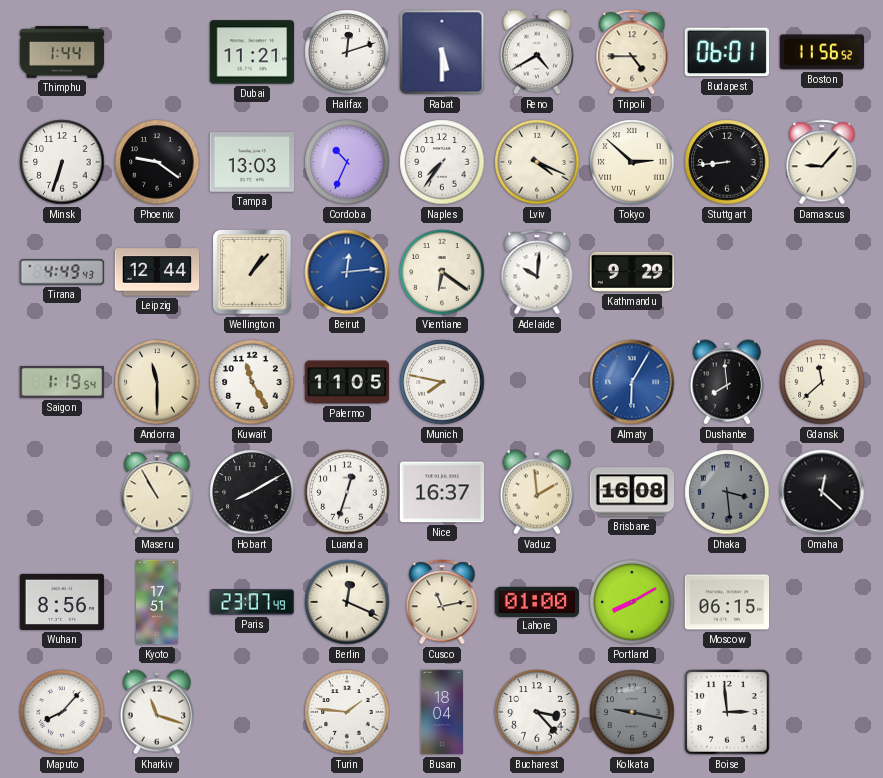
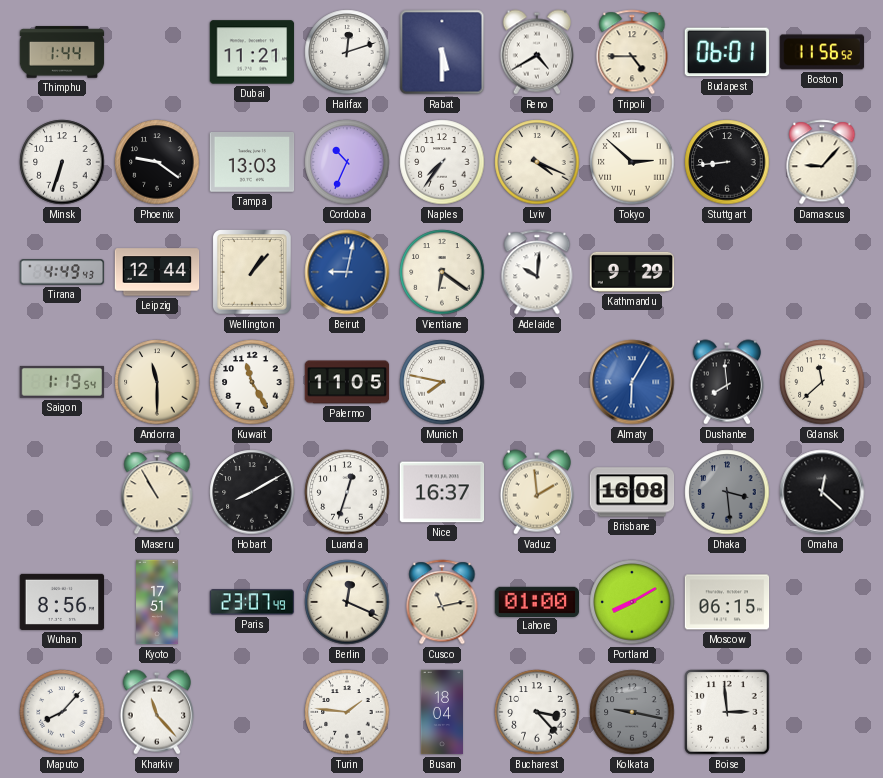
Beirut: 12:14 -> 9:02 (347, 272)
Kharkiv: 11:18 -> 11:23 (156, 712)
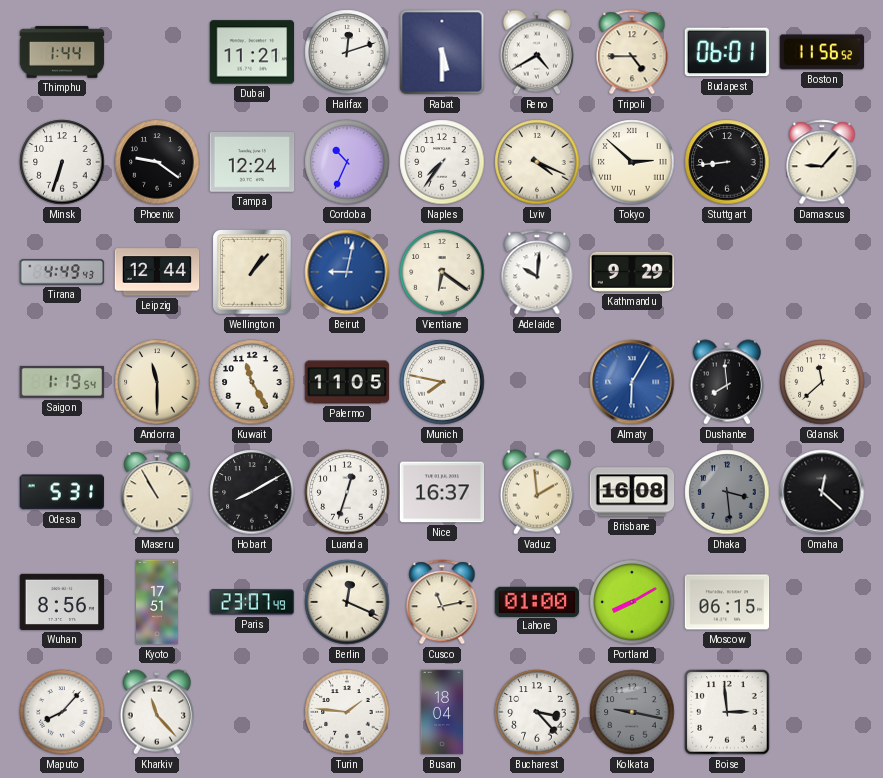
Tampa: 13:03 -> 12:24 (252, 163)
Odesa: none -> 5:31 (61, 492)
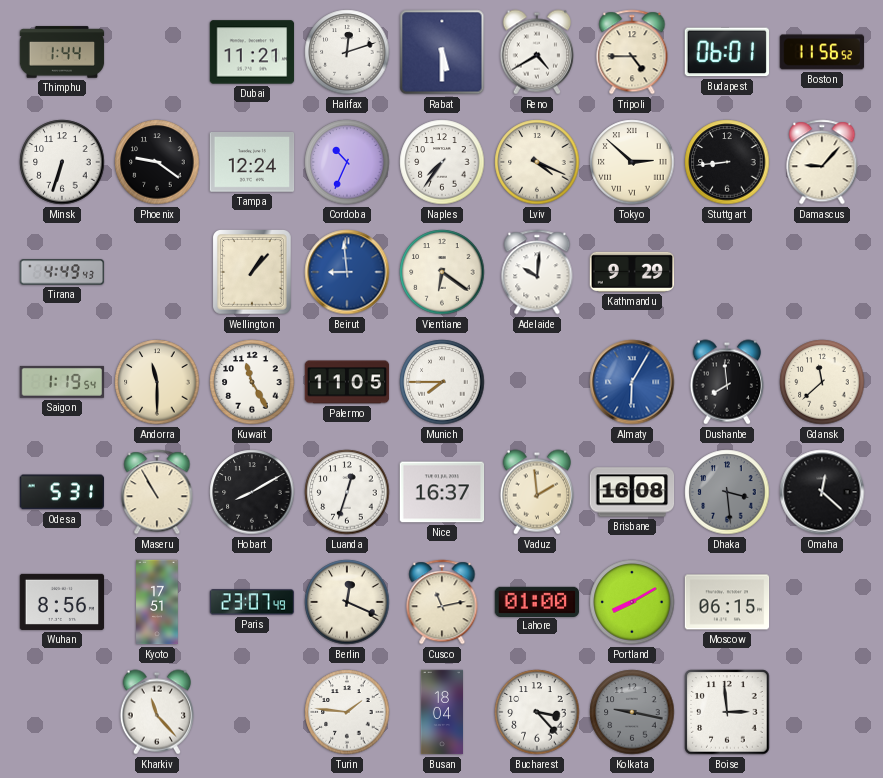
Leipzig: 12:44 -> none (157, 272)
Beirut: 9:02 -> 8:59 (347, 272)
Munich: 7:47 -> 7:45 (442, 382)
Maputo: 8:07 -> none (62, 712)
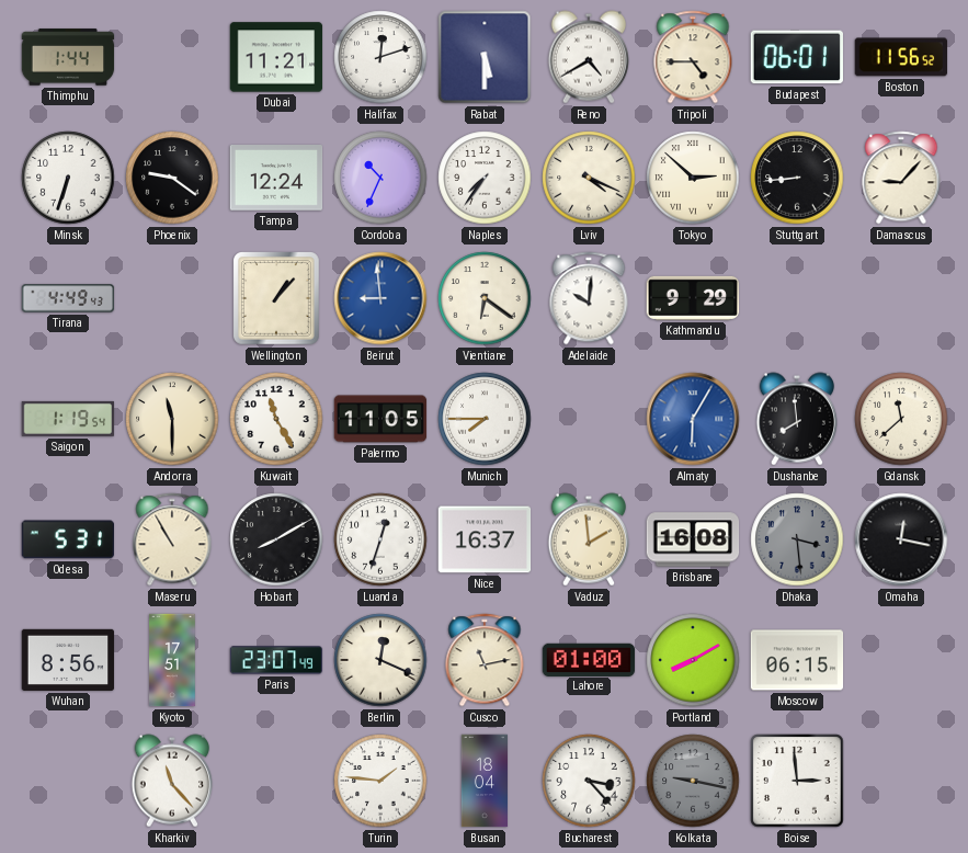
Omaha: 12:22 -> 12:17 (901, 539)
